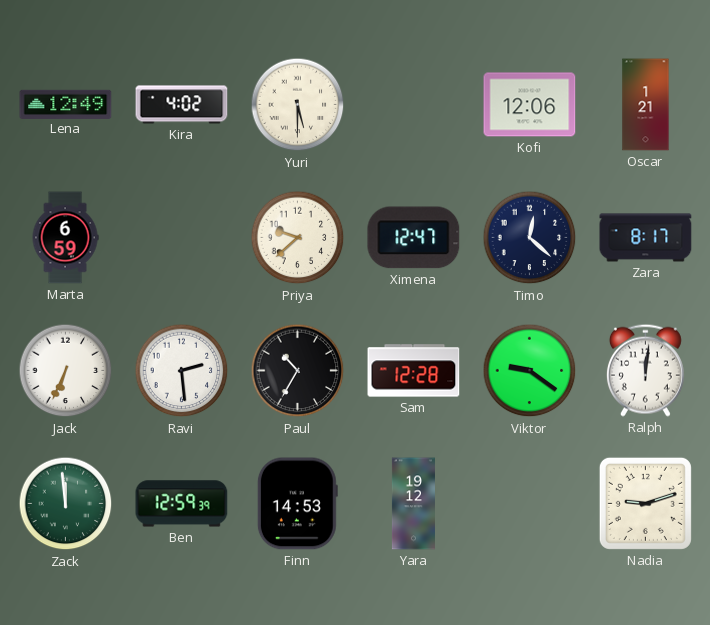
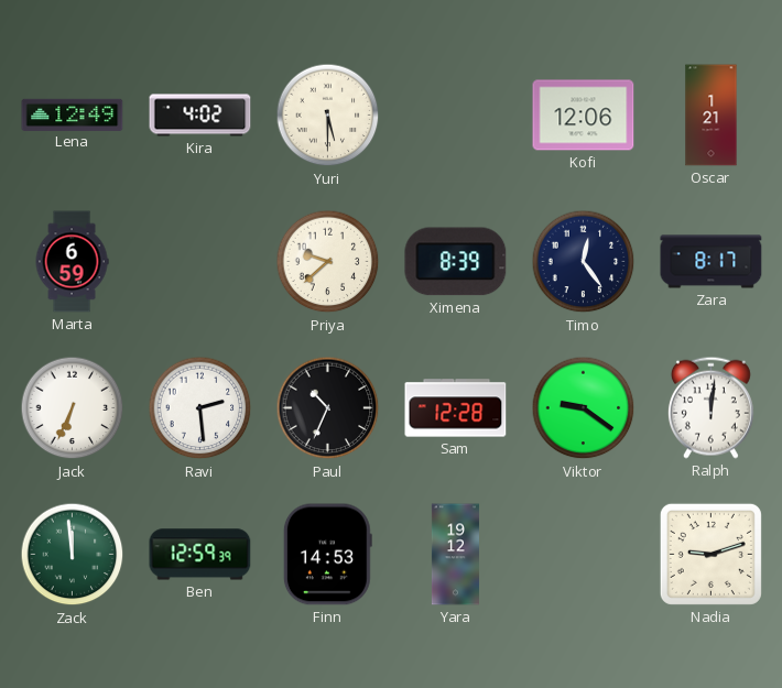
Ximena: 12:47 -> 8:39 (456, 262)
Timo: 12:22 -> 12:24 (584, 262)
Paul: 10:35 -> 10:34 (328, 408)
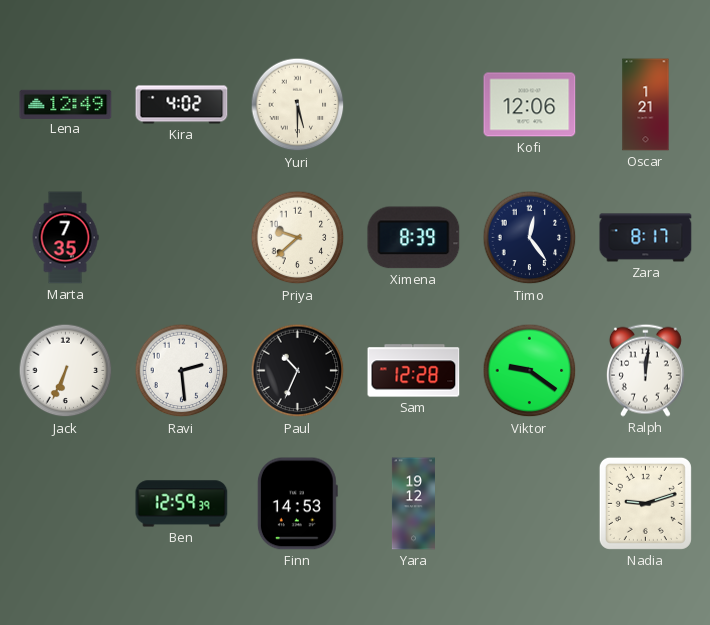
Marta: 6:59 -> 7:35 (65, 238)
Zack: 11:59 -> none (73, 555)
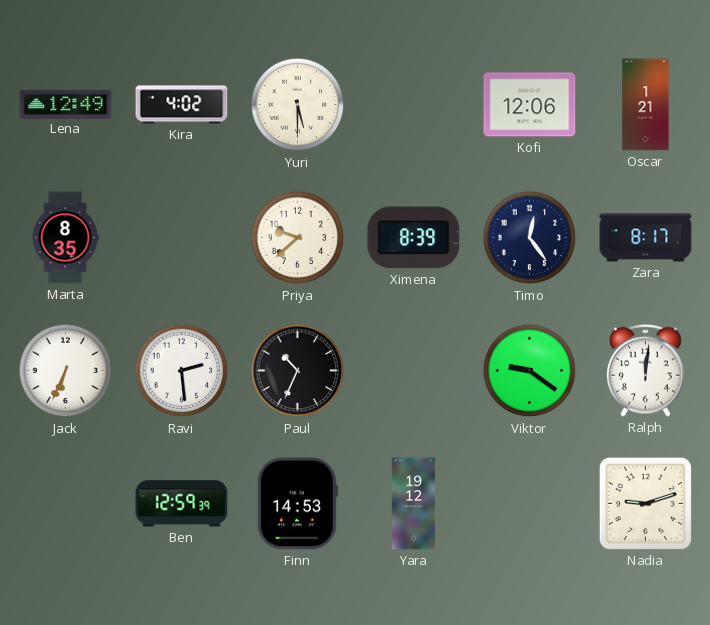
Marta: 7:35 -> 8:35 (65, 238)
Sam: 12:28 -> none (414, 371)
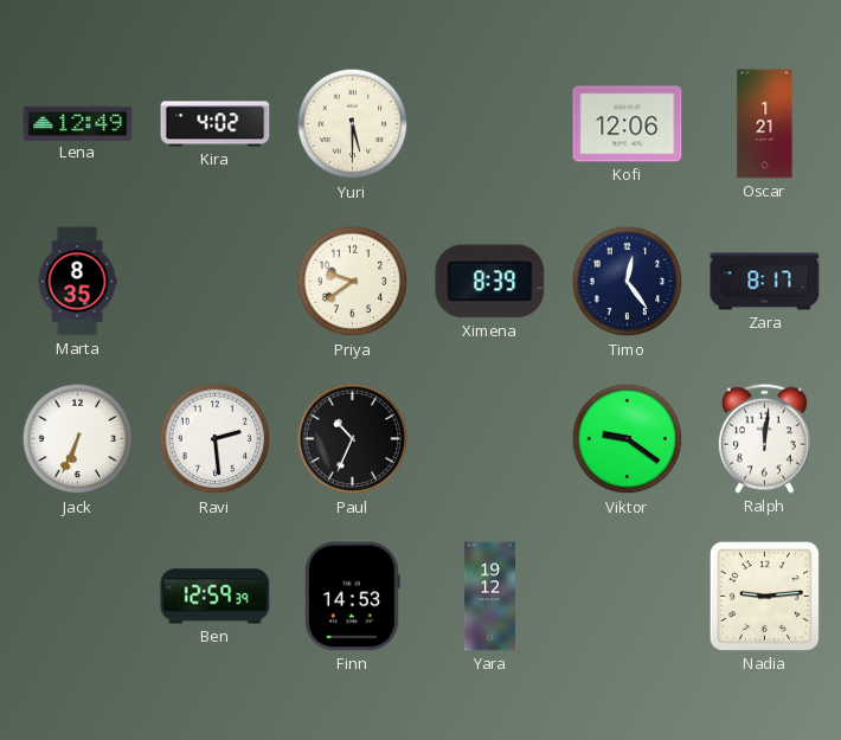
Priya: 9:38 -> 9:39 (353, 282)
Nadia: 9:12 -> 9:14 (764, 596)
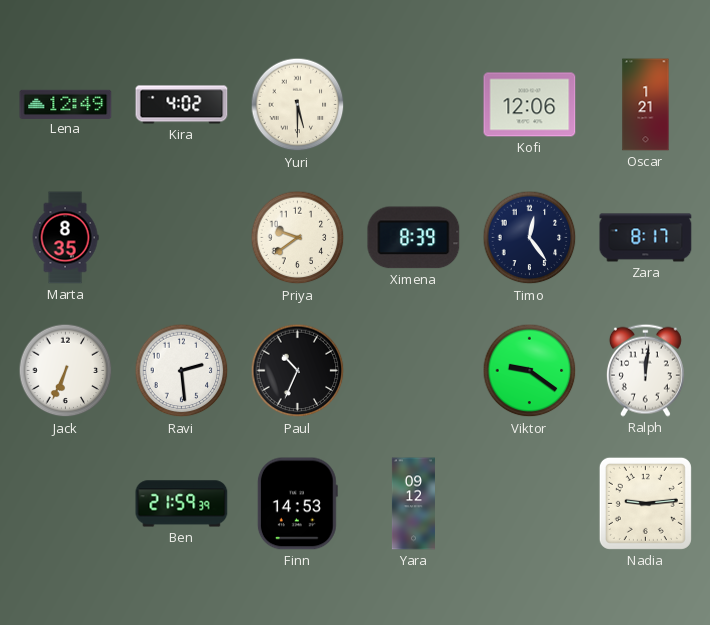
Ben: 12:59 -> 21:59 (182, 504)
Yara: 19:12 -> 09:12 (413, 504)
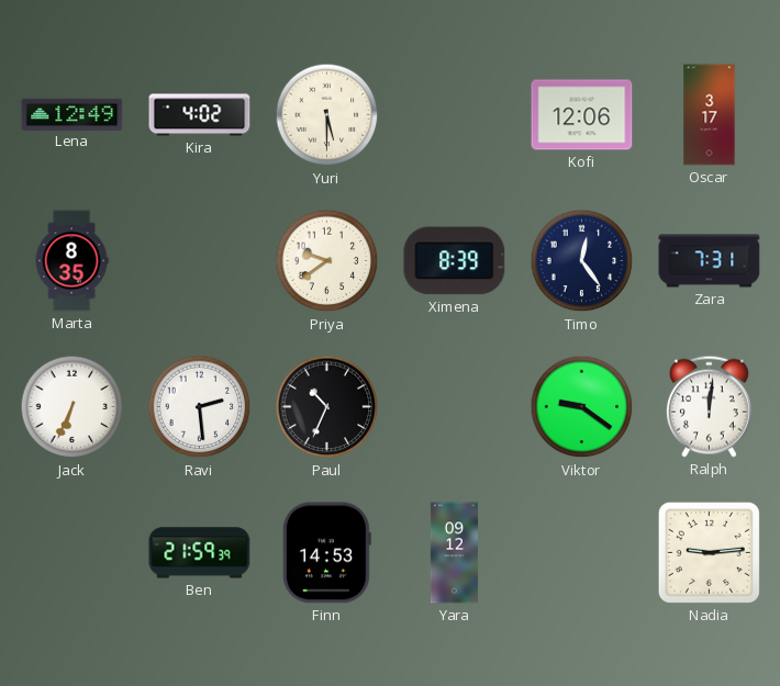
Oscar: 1:21 -> 3:17 (710, 115)
Zara: 8:17 -> 7:31 (710, 261)
